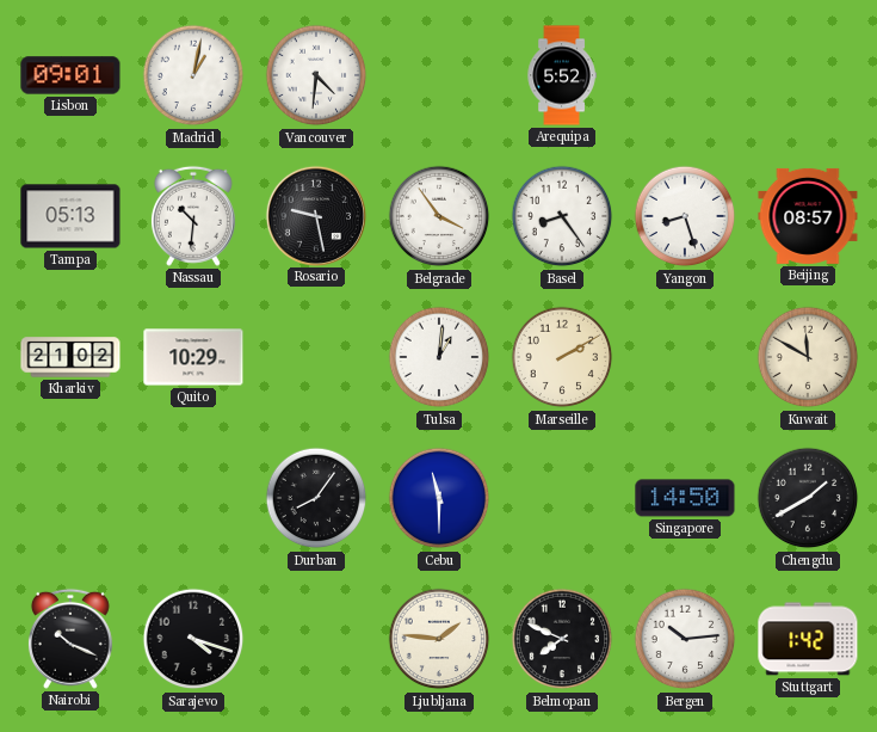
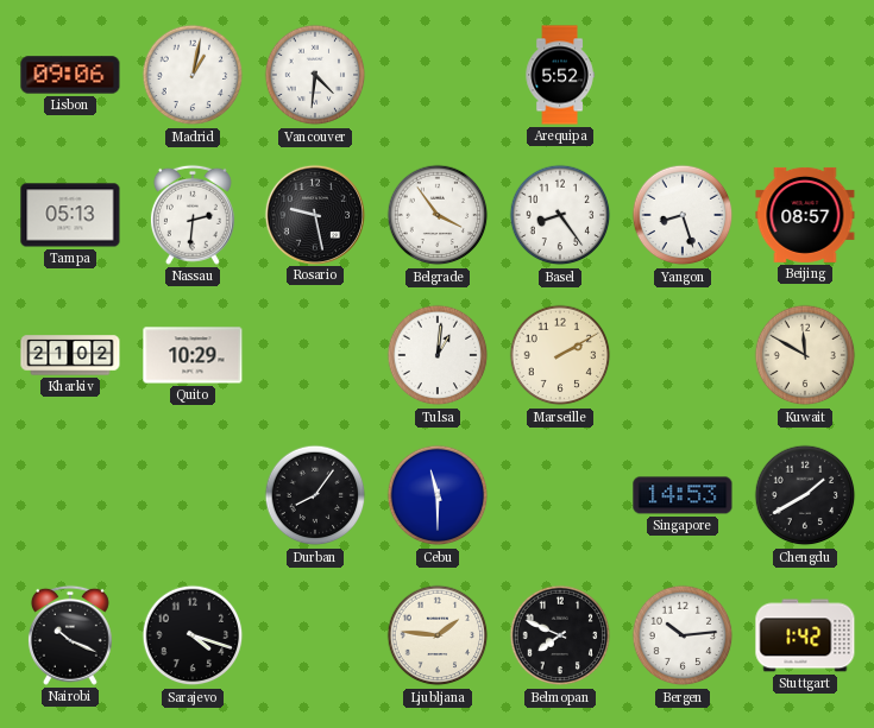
Lisbon: 09:01 -> 09:06 (70, 75)
Nassau: 10:31 -> 2:31 (193, 215)
Singapore: 14:50 -> 14:53 (683, 495)
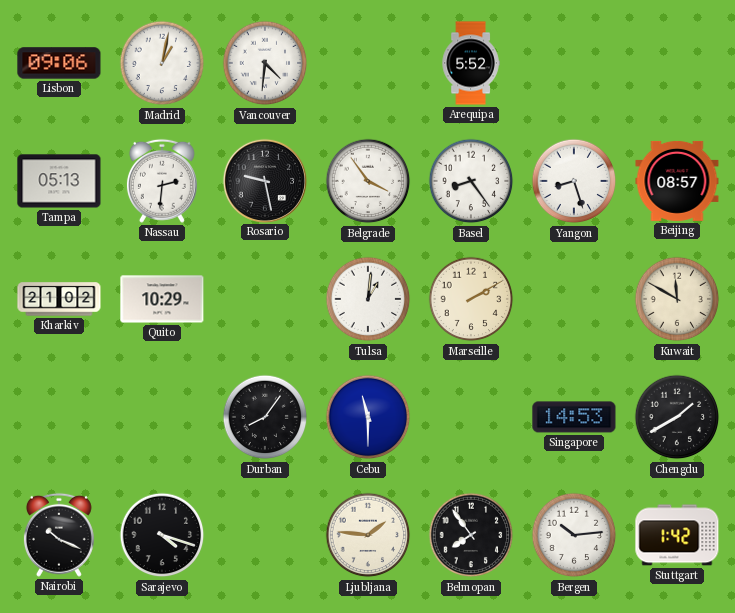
Belmopan: 7:49 -> 7:54 (471, 535)
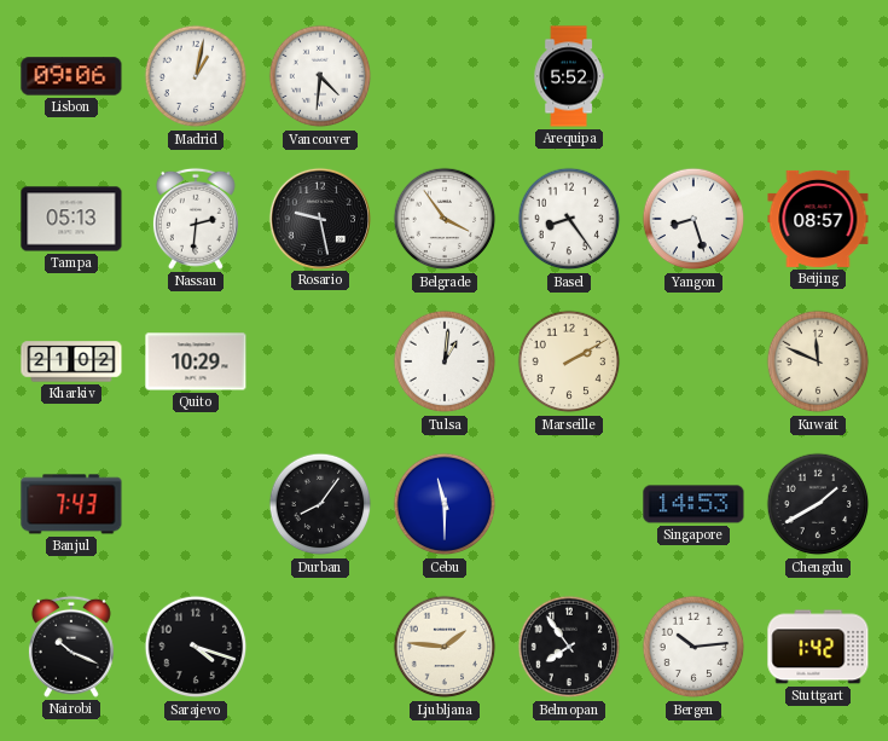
Kuwait: 11:50 -> 11:49 (818, 361)
Banjul: none -> 7:43 (71, 504)
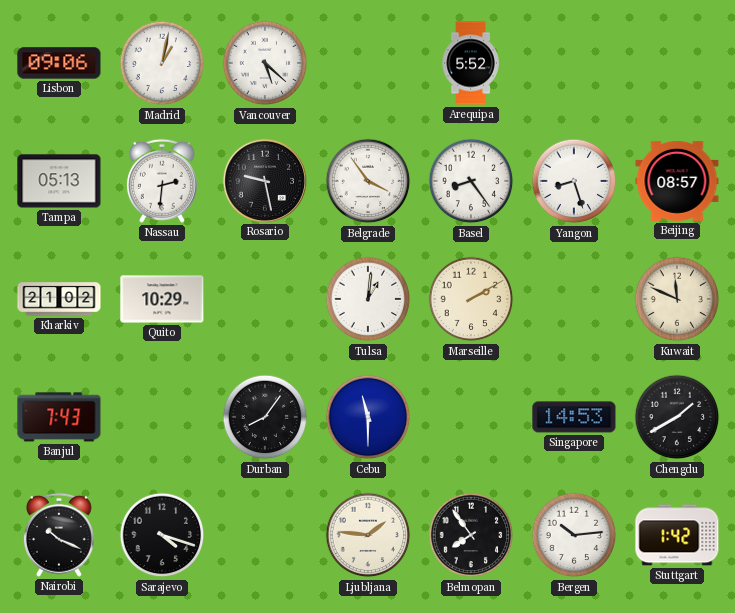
Vancouver: 4:31 -> 5:22 (265, 63)
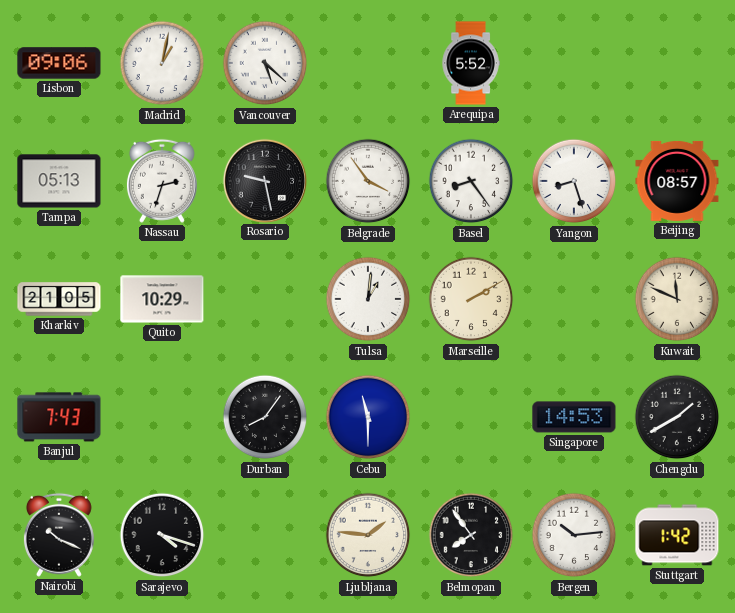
Nassau: 2:31 -> 2:33 (162, 181)
Kharkiv: 21:02 -> 21:05 (59, 299)
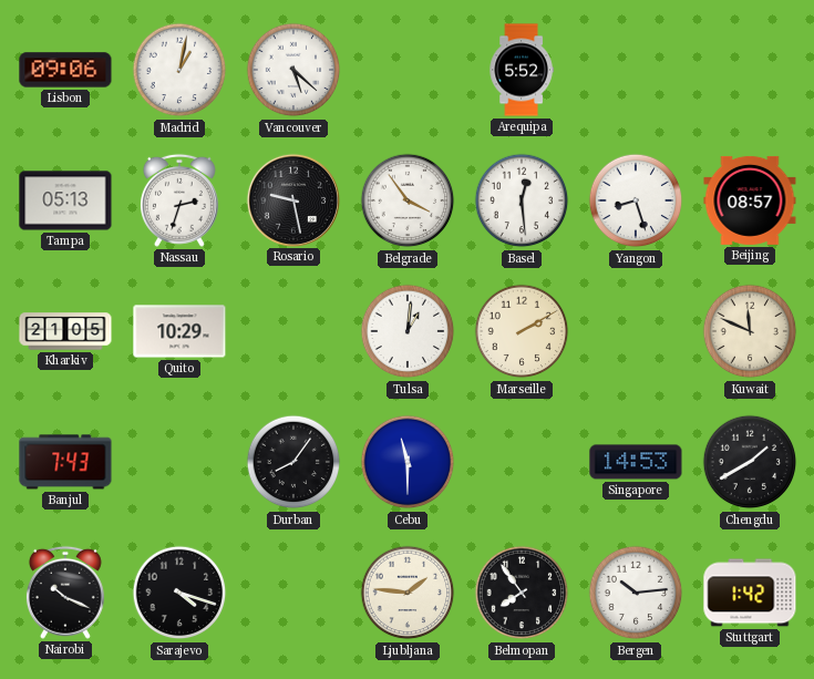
Basel: 8:24 -> 12:29 (522, 200)
